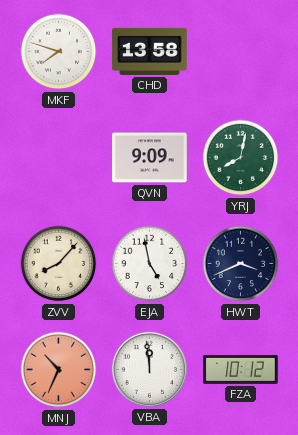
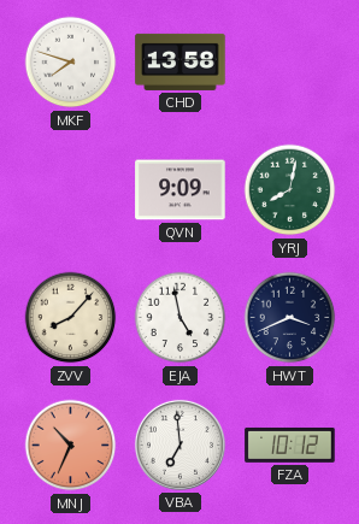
VBA: 11:59 -> 6:59 (179, 444)
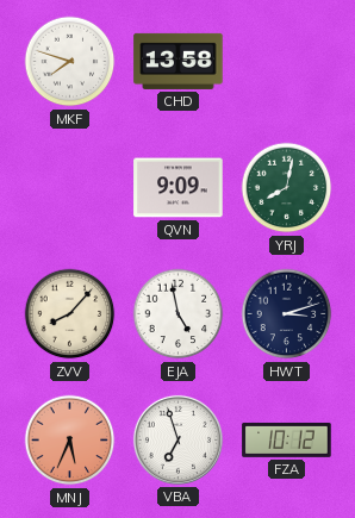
HWT: 3:41 -> 3:12 (287, 314)
MNJ: 10:34 -> 5:34 (70, 441)
VBA: 6:59 -> 6:57 (177, 439)
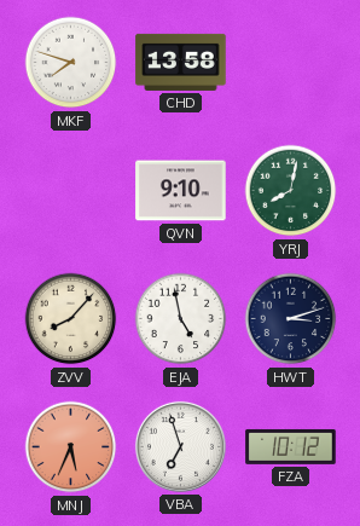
QVN: 9:09 -> 9:10 (181, 191)
